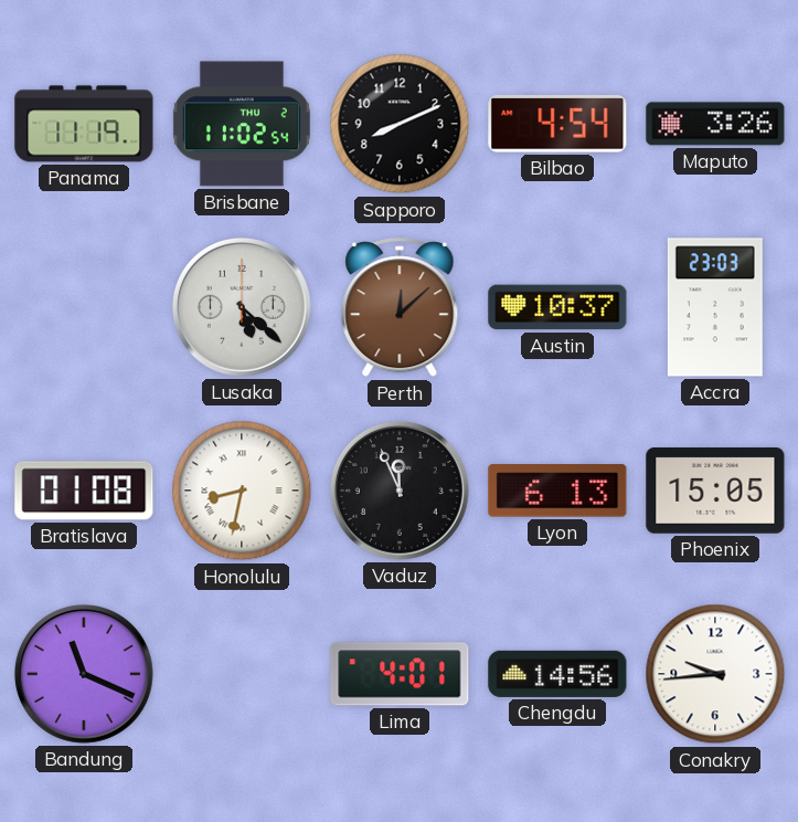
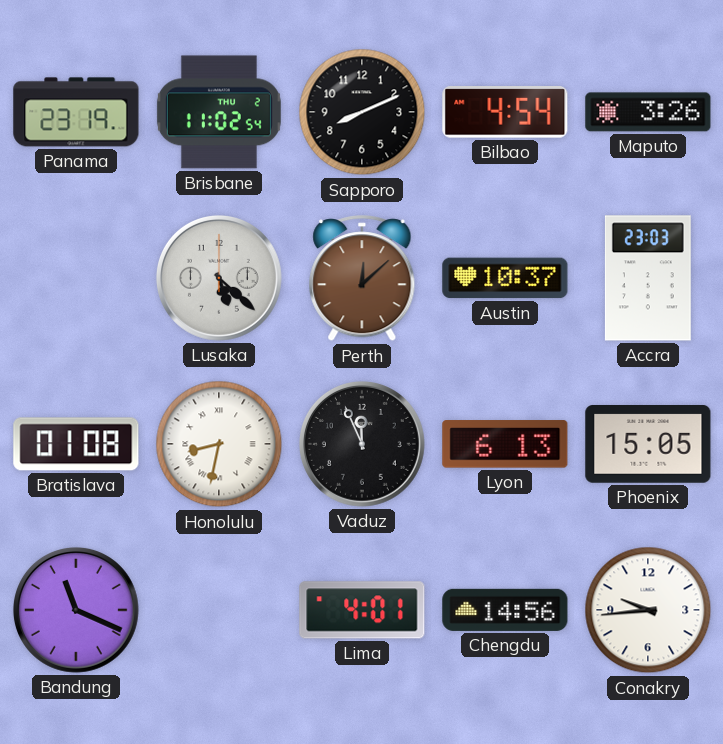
Panama: 11:19 -> 23:19 (76, 112)
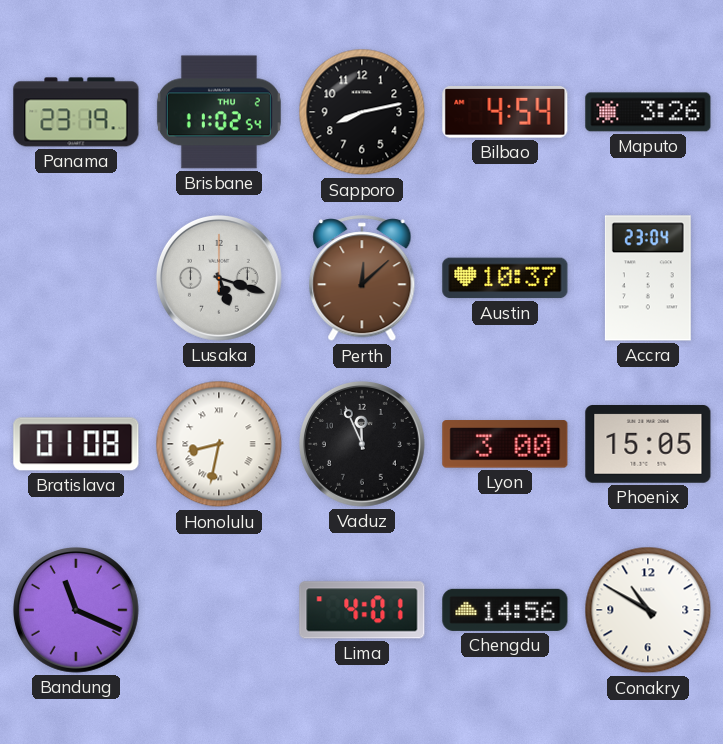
Sapporo: 8:11 -> 8:13 (362, 112)
Lusaka: 5:22 -> 5:18 (219, 278)
Accra: 23:03 -> 23:04 (648, 278)
Lyon: 6:13 -> 3:00 (505, 444)
Conakry: 9:44 -> 10:50 (648, 610)
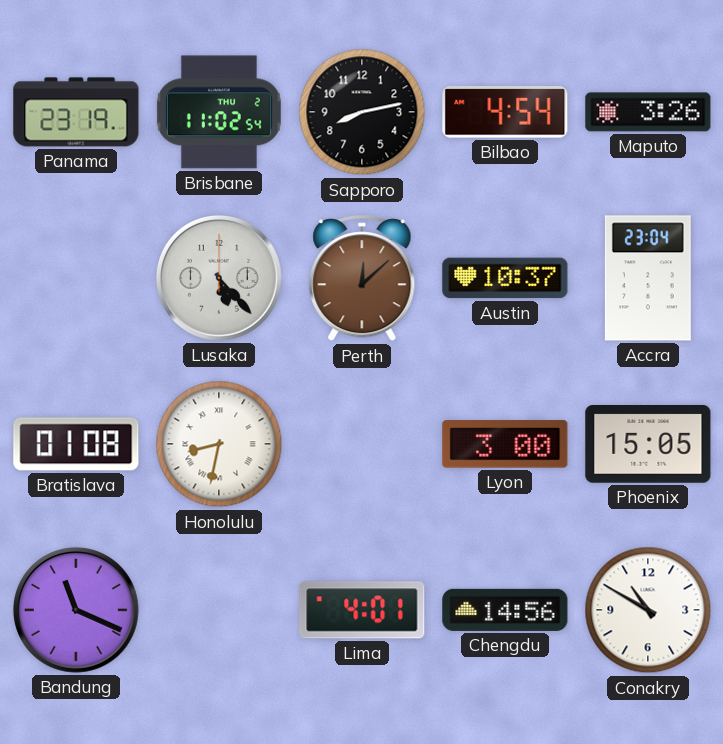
Lusaka: 5:18 -> 5:23 (219, 278)
Vaduz: 11:56 -> none (362, 444)
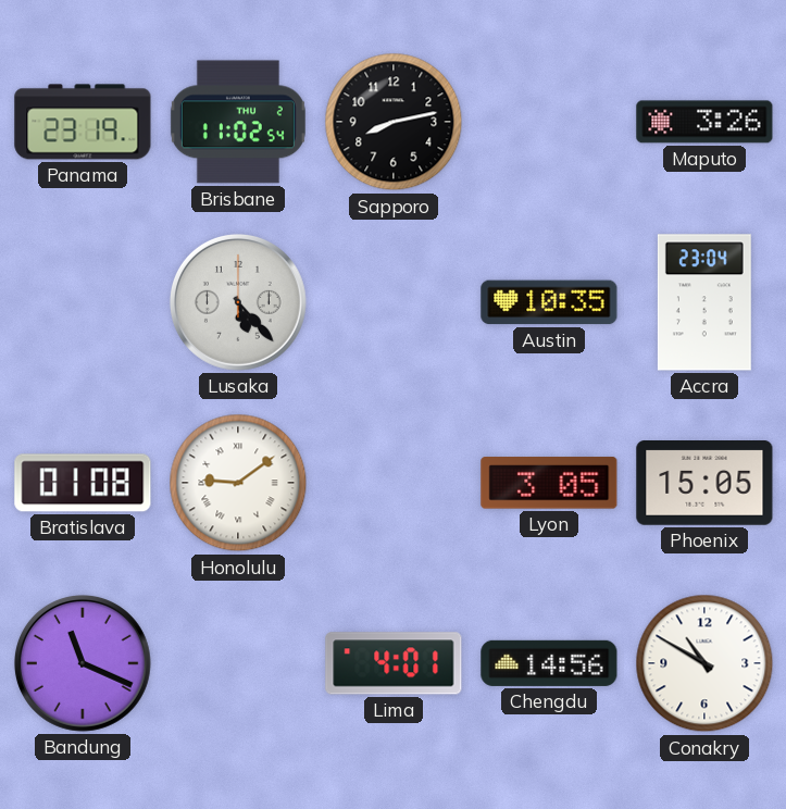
Bilbao: 4:54 -> none (505, 113)
Perth: 12:08 -> none (362, 279)
Austin: 10:37 -> 10:35 (549, 302)
Honolulu: 8:32 -> 9:09 (238, 483)
Lyon: 3:00 -> 3:05 (549, 483)
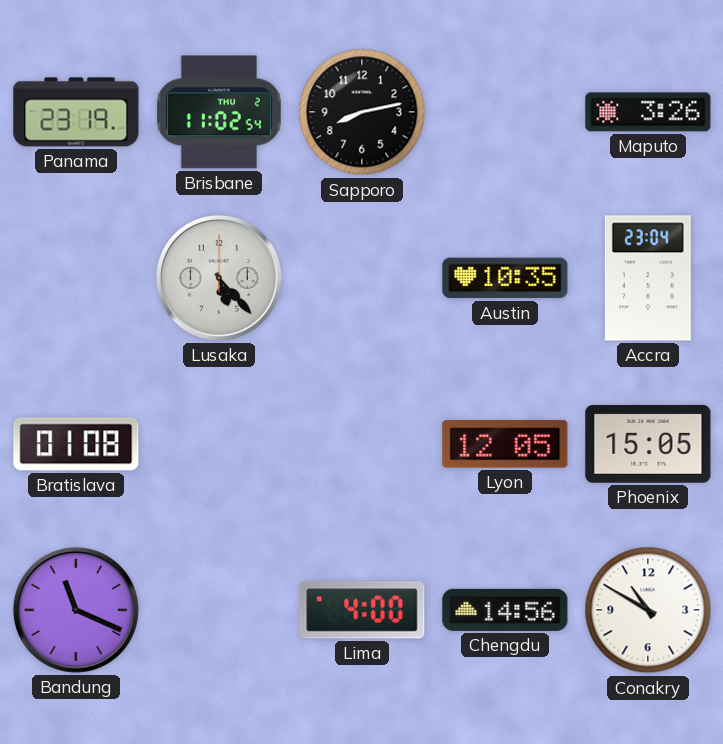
Honolulu: 9:09 -> none (238, 483)
Lyon: 3:05 -> 12:05 (505, 444)
Lima: 4:01 -> 4:00 (362, 610)
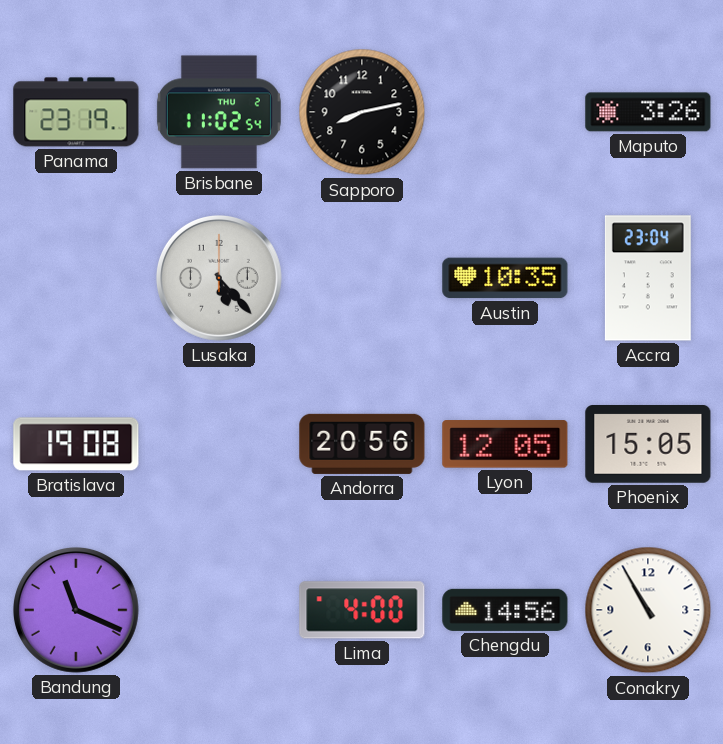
Bratislava: 01:08 -> 19:08 (76, 444)
Andorra: none -> 20:56 (362, 444)
Conakry: 10:50 -> 10:55 (648, 610)
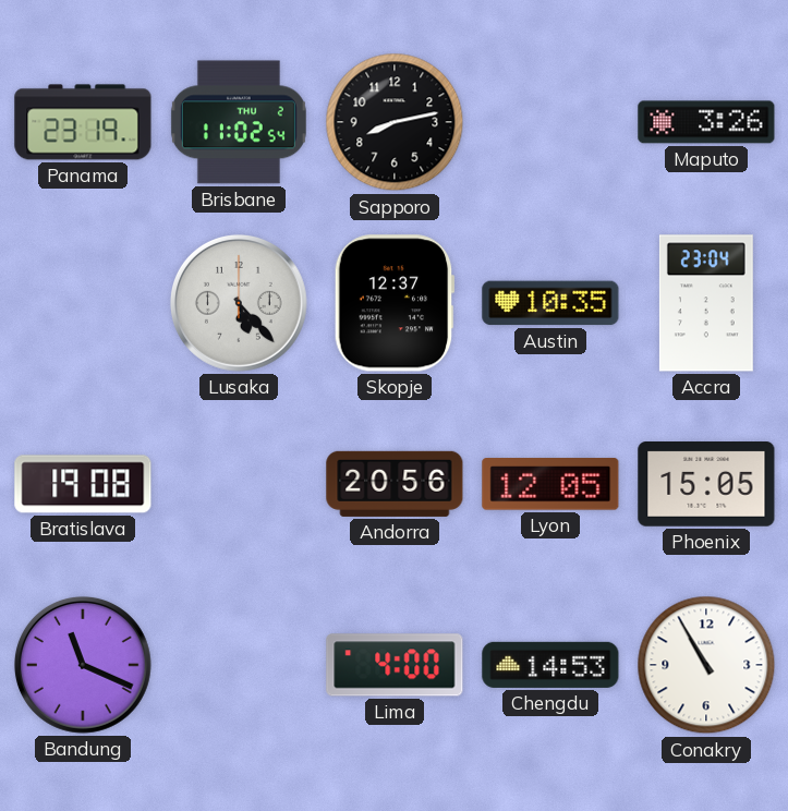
Skopje: none -> 12:37 (395, 303)
Chengdu: 14:56 -> 14:53 (550, 665)
